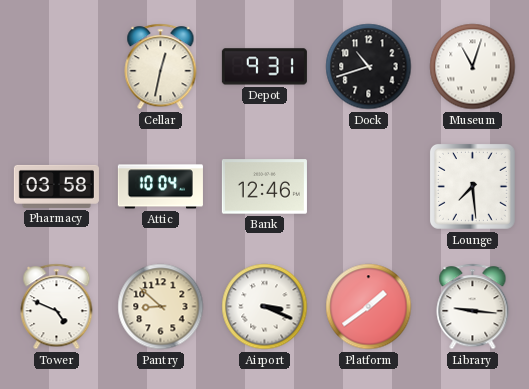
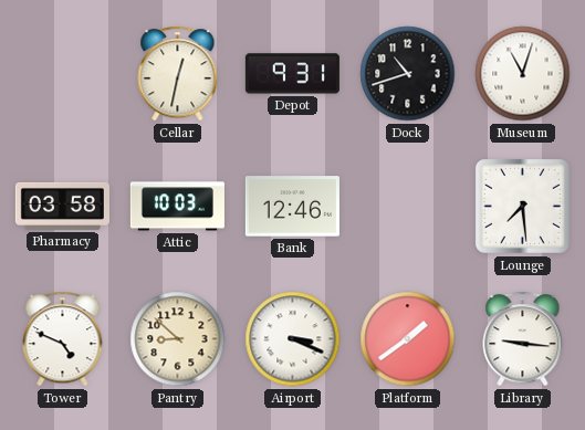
Attic: 10:04 -> 10:03 (177, 207)
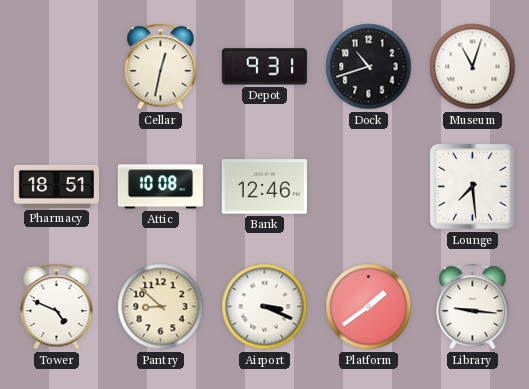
Pharmacy: 03:58 -> 18:51 (56, 186)
Attic: 10:03 -> 10:08 (160, 187)
